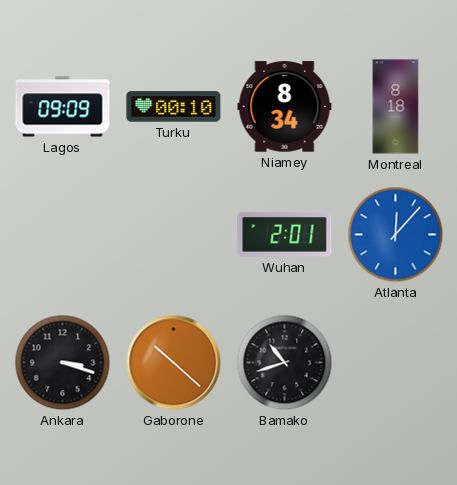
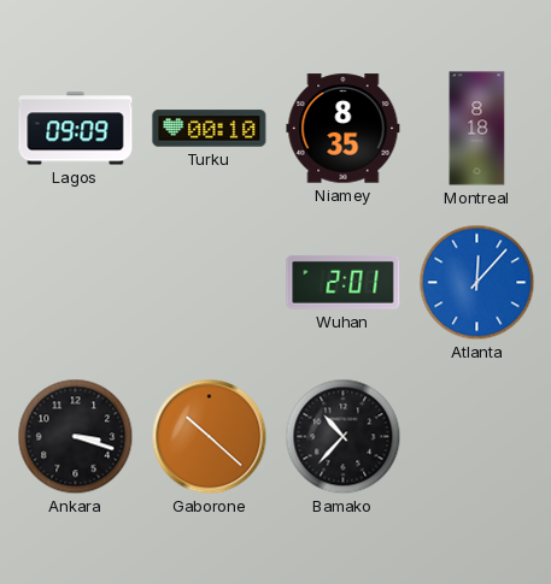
Niamey: 8:34 -> 8:35 (344, 129)
Bamako: 10:42 -> 10:37 (344, 437)
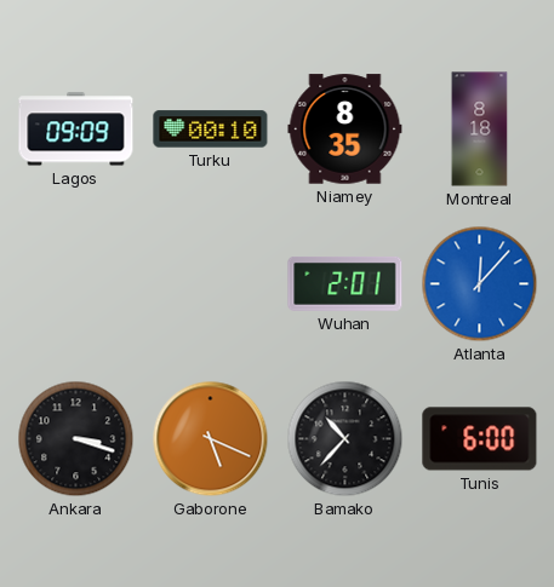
Gaborone: 10:22 -> 5:19 (211, 439)
Tunis: none -> 6:00 (480, 439)
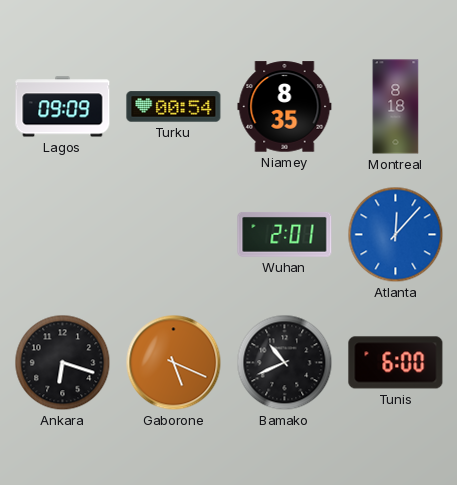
Turku: 00:10 -> 00:54 (174, 107)
Ankara: 3:18 -> 6:18 (63, 363)
Bamako: 10:37 -> 10:41 (285, 363)
